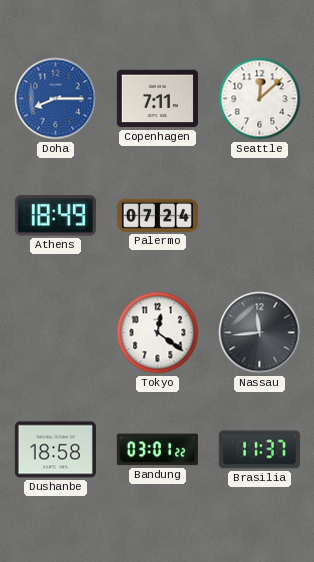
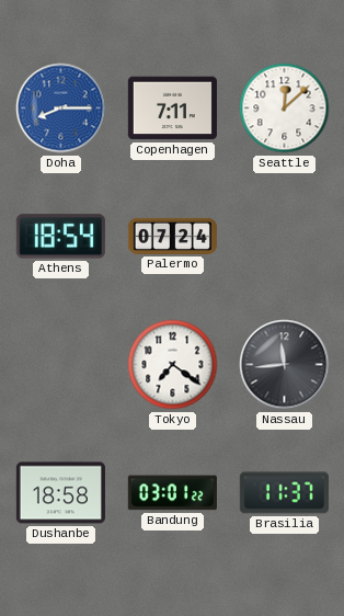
Athens: 18:49 -> 18:54 (60, 237)
Tokyo: 12:21 -> 7:21 (173, 365)
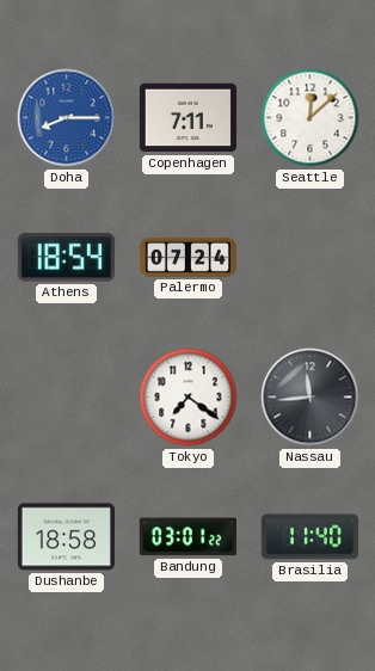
Brasilia: 11:37 -> 11:40 (309, 537)
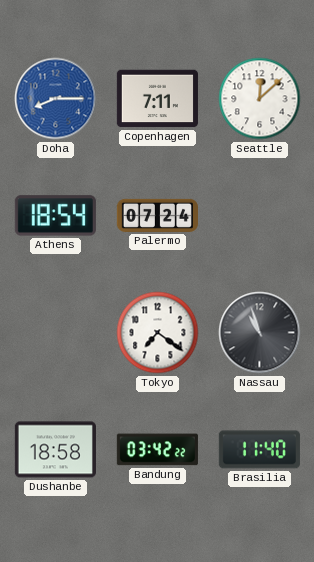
Nassau: 11:44 -> 10:57 (260, 333)
Bandung: 03:01 -> 03:42 (157, 450)
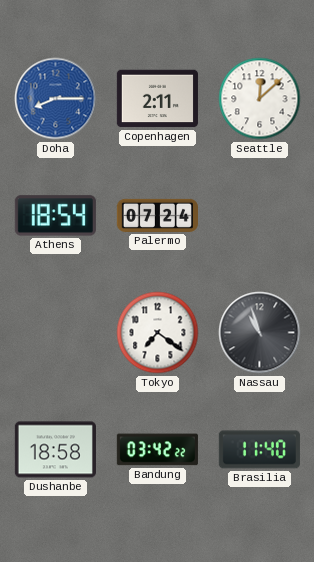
Copenhagen: 7:11 -> 2:11 (157, 99)
